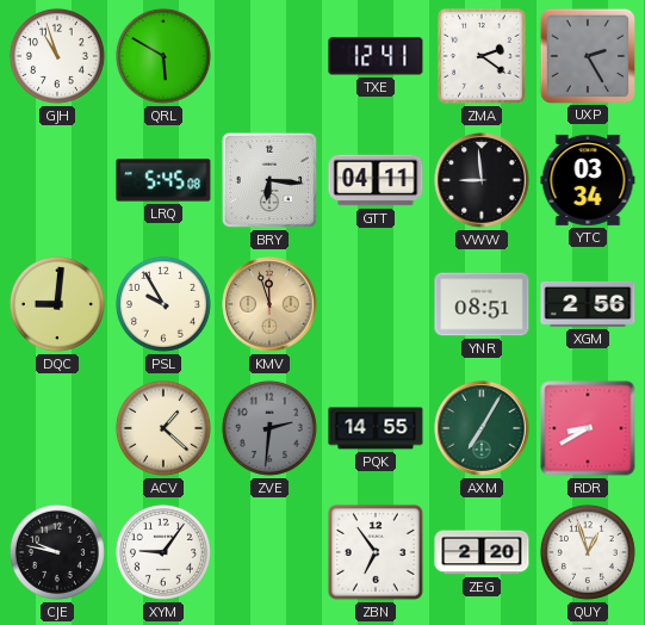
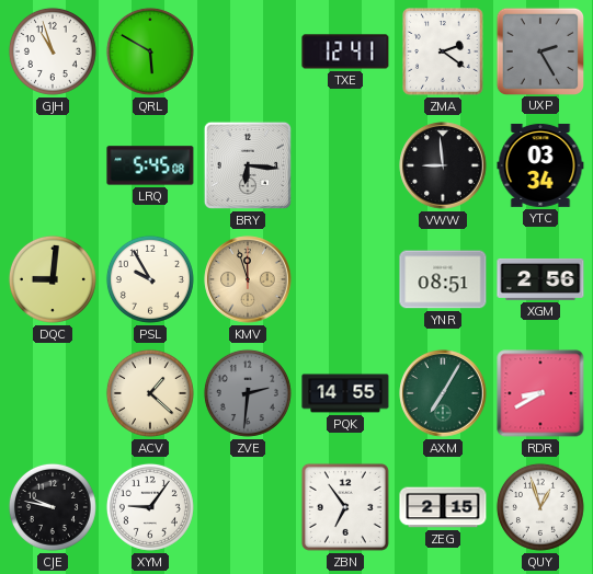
GTT: 04:11 -> none (376, 180)
ZEG: 2:20 -> 2:15 (443, 507)
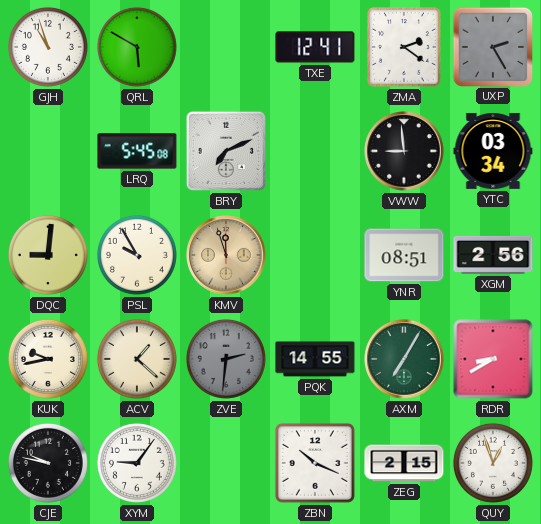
BRY: 6:16 -> 7:11 (226, 151)
KUK: none -> 9:43 (48, 359)
ZBN: 6:54 -> 10:19 (315, 463)
